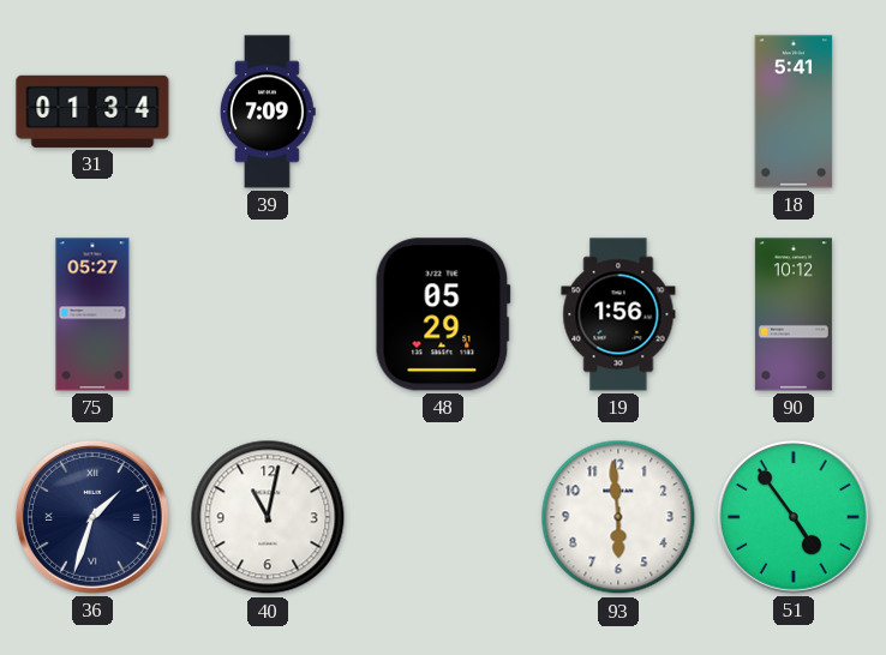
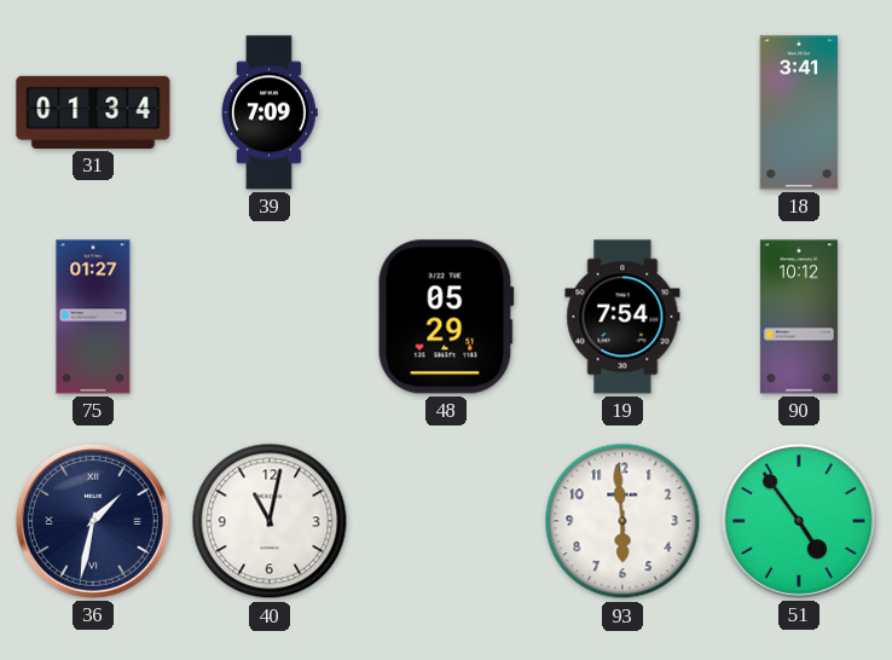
18: 5:41 -> 3:41 (799, 112)
75: 05:27 -> 01:27 (93, 317)
19: 1:56 -> 7:54 (622, 317)
36: 1:33 -> 1:32 (93, 521)
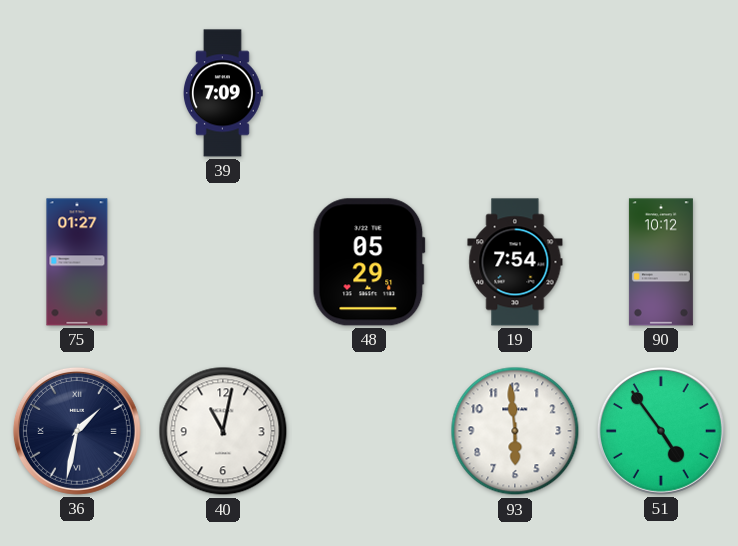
31: 01:34 -> none (93, 112)
18: 3:41 -> none (799, 112)
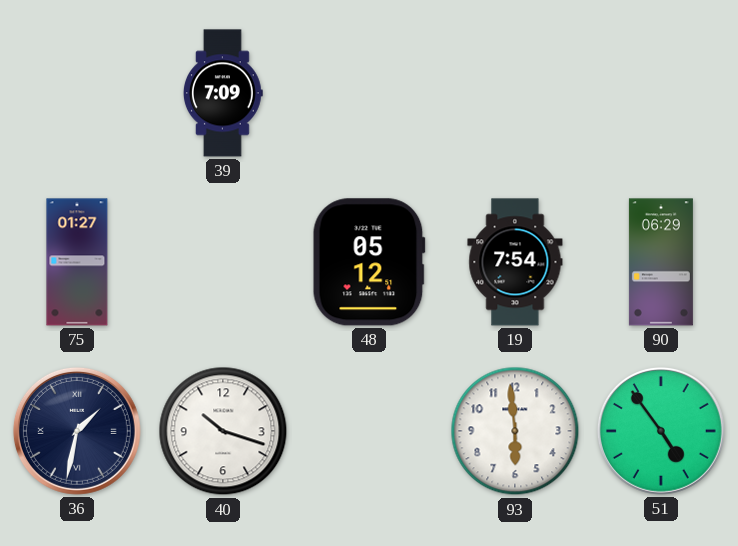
48: 05:29 -> 05:12 (369, 262)
90: 10:12 -> 06:29 (661, 262)
40: 11:02 -> 10:18 (223, 431)
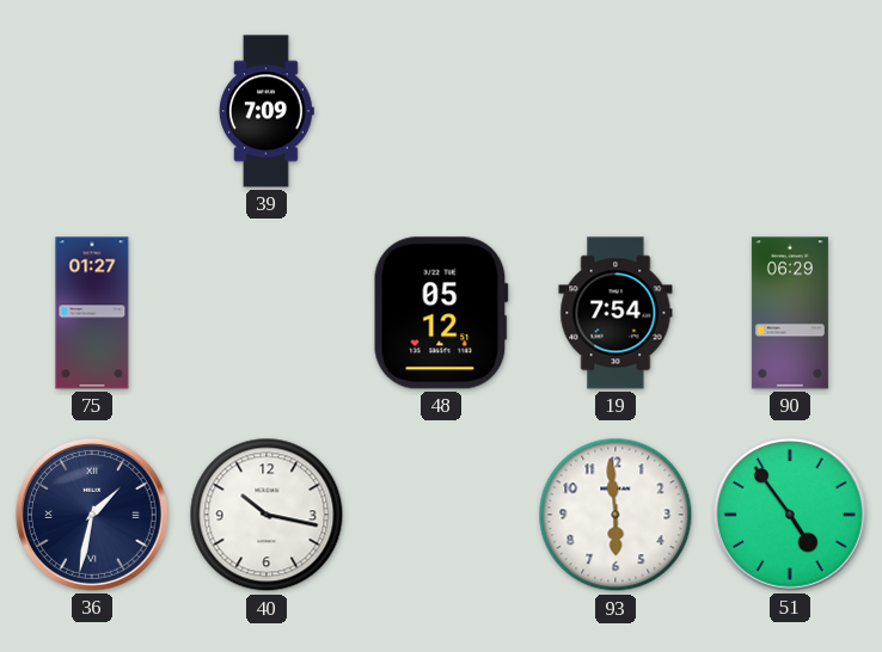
40: 10:18 -> 10:17 (267, 515)
